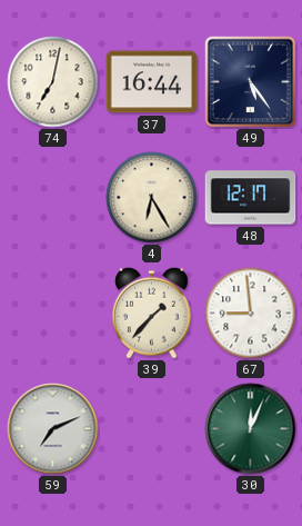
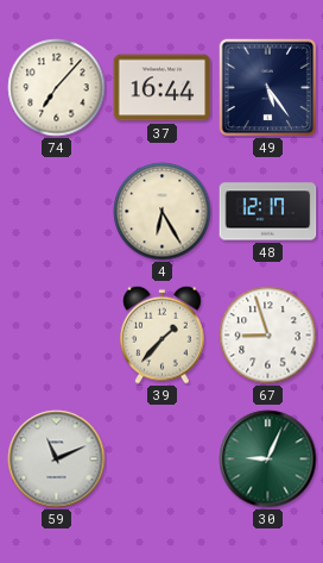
74: 7:02 -> 7:07 (57, 88)
67: 8:59 -> 8:57 (268, 336)
59: 7:11 -> 11:11 (57, 459)
30: 12:04 -> 9:04 (268, 459)
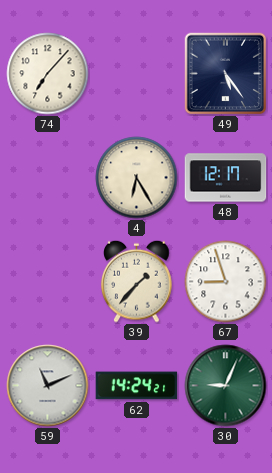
37: 16:44 -> none (163, 88)
62: none -> 14:24 (137, 386)
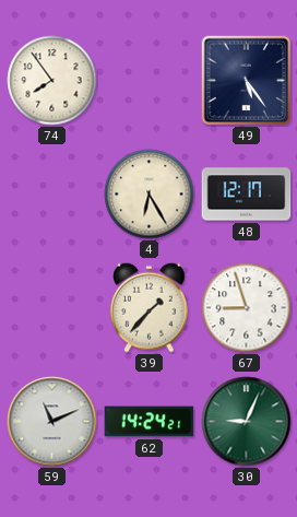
74: 7:07 -> 7:54 (52, 81)
